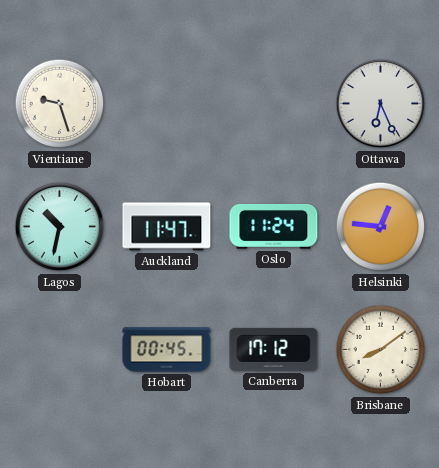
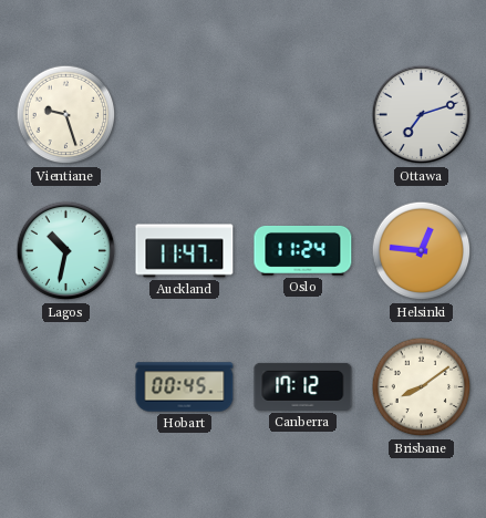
Ottawa: 6:26 -> 7:12 (422, 115)
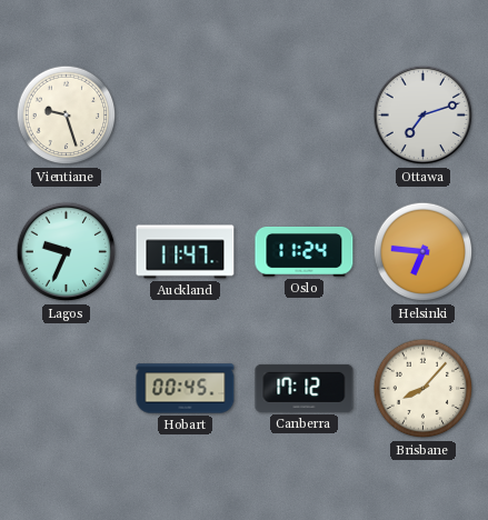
Lagos: 10:32 -> 9:34 (67, 252)
Helsinki: 12:46 -> 6:46 (424, 252)
Brisbane: 8:09 -> 8:07 (424, 389)
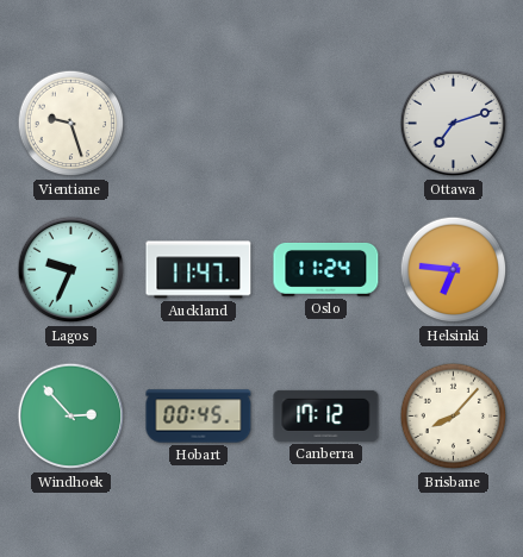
Windhoek: none -> 2:53 (71, 417)
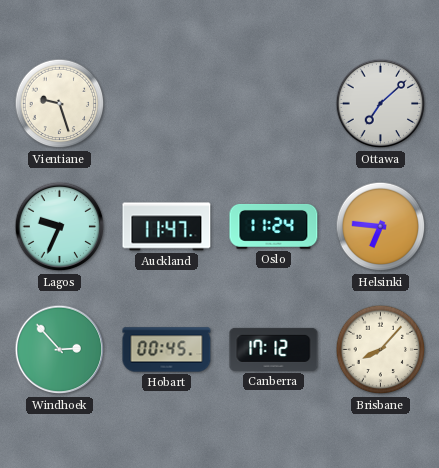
Ottawa: 7:12 -> 7:08 (381, 104)
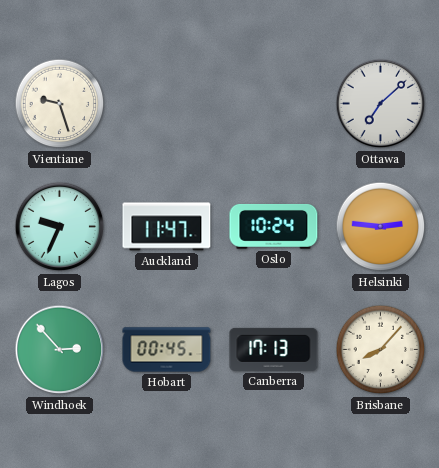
Oslo: 11:24 -> 10:24 (274, 226)
Helsinki: 6:46 -> 2:46 (381, 227)
Canberra: 17:12 -> 17:13 (274, 349)
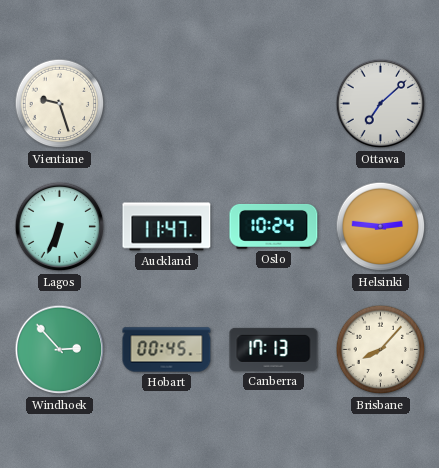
Lagos: 9:34 -> 6:34 (60, 227)
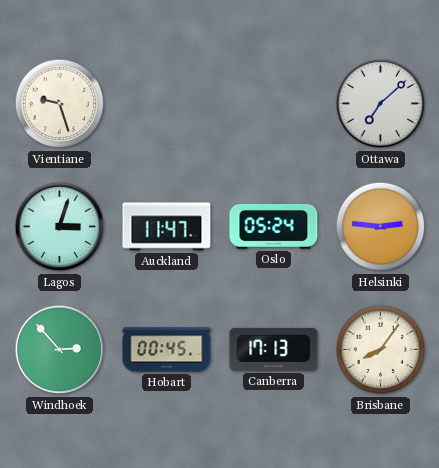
Lagos: 6:34 -> 3:03 (60, 227)
Oslo: 10:24 -> 05:24 (274, 226)
Brisbane: 8:07 -> 8:06 (381, 350)
